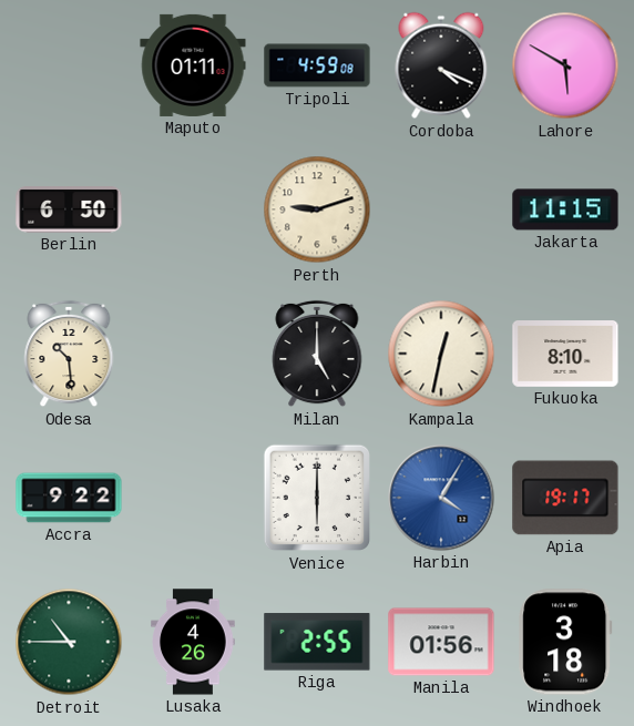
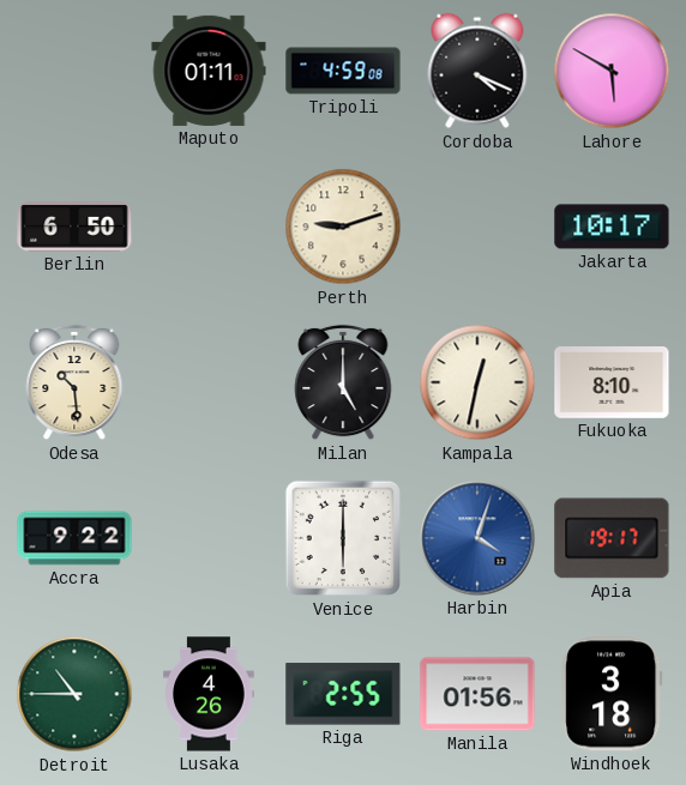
Jakarta: 11:15 -> 10:17 (612, 227)
Harbin: 4:05 -> 4:03 (477, 538)
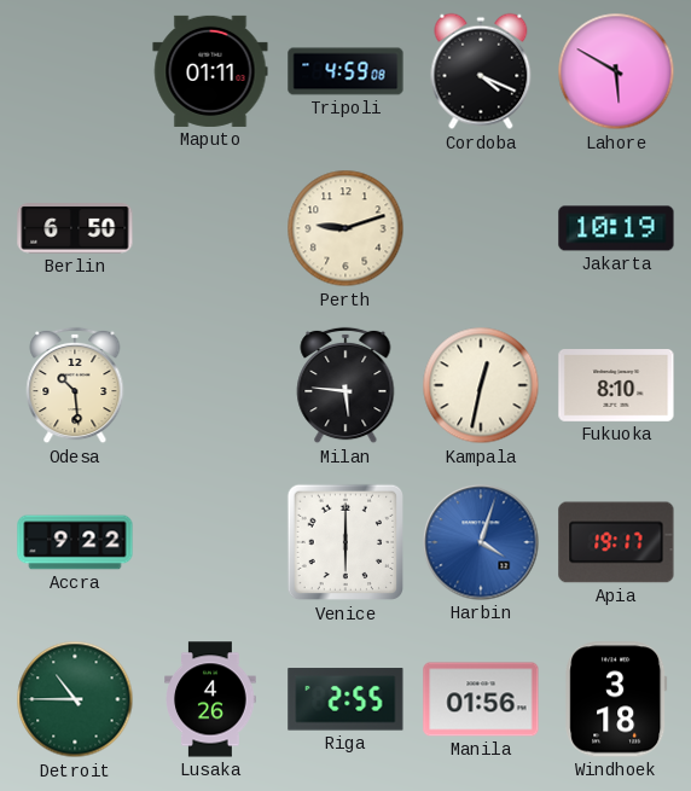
Jakarta: 10:17 -> 10:19 (616, 228)
Milan: 5:00 -> 5:46 (345, 385)
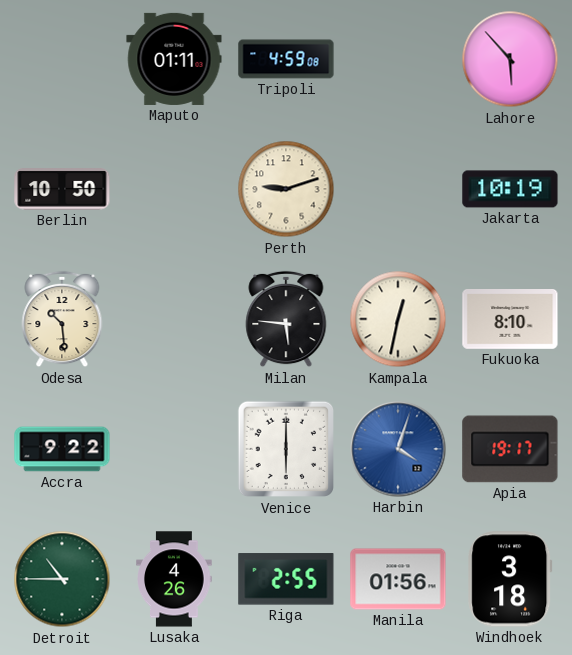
Cordoba: 4:19 -> none (481, 71)
Lahore: 5:50 -> 5:53 (510, 59)
Berlin: 6:50 -> 10:50 (62, 189)
